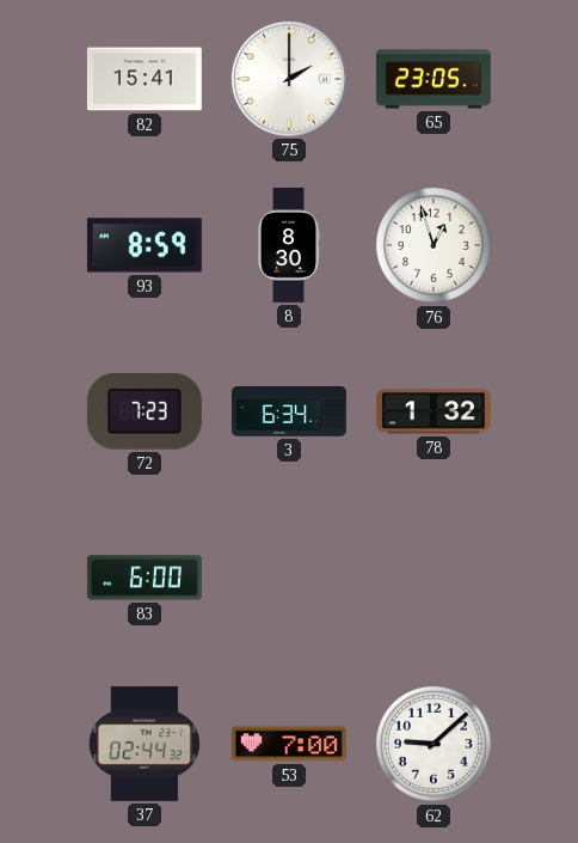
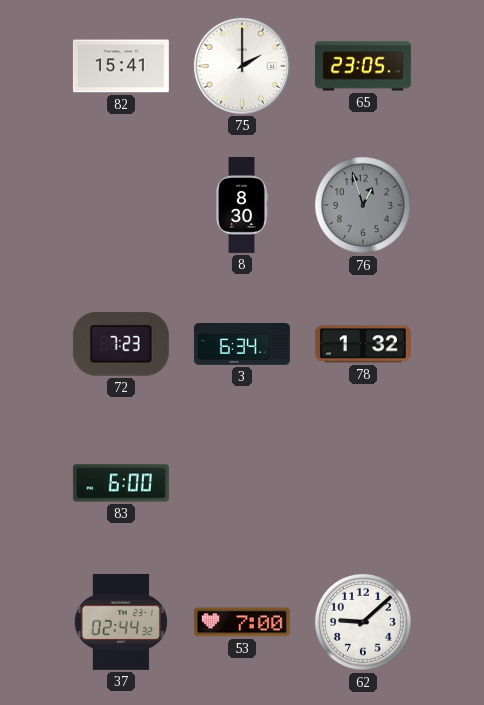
93: 8:59 -> none (144, 245)
76 dial: white -> grey (363, 205)
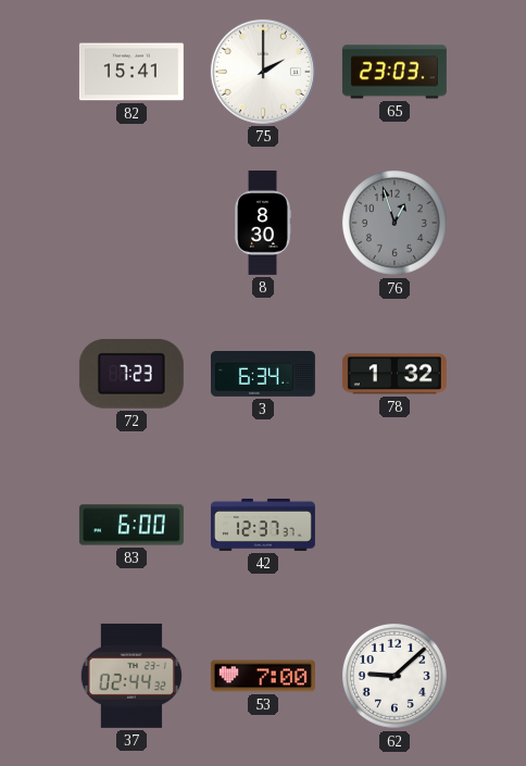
65: 23:05 -> 23:03 (394, 72)
42: none -> 12:37 (263, 525)
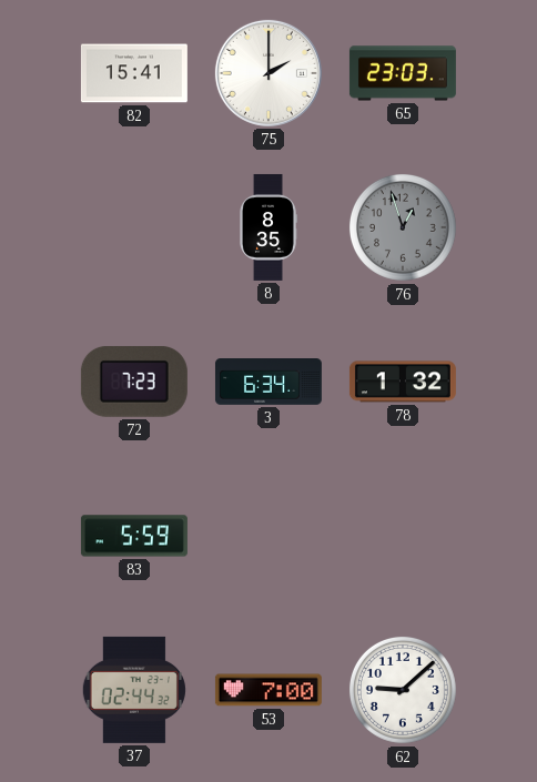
8: 8:30 -> 8:35 (268, 227)
83: 6:00 -> 5:59 (134, 536)
42: 12:37 -> none (263, 525)
